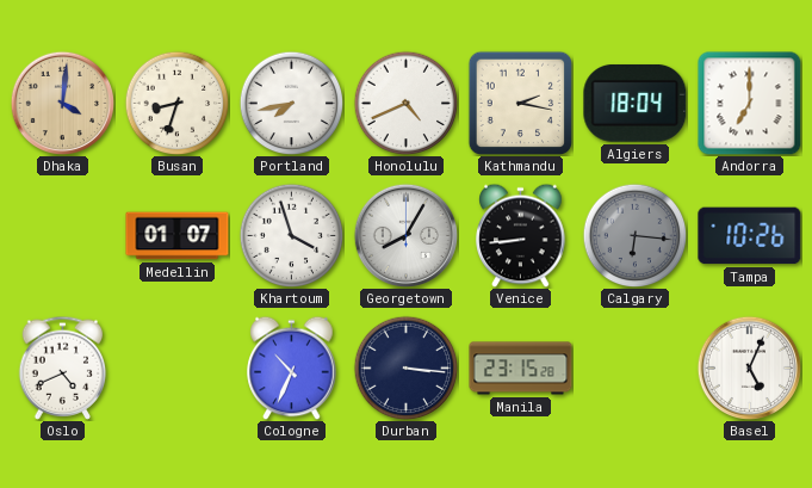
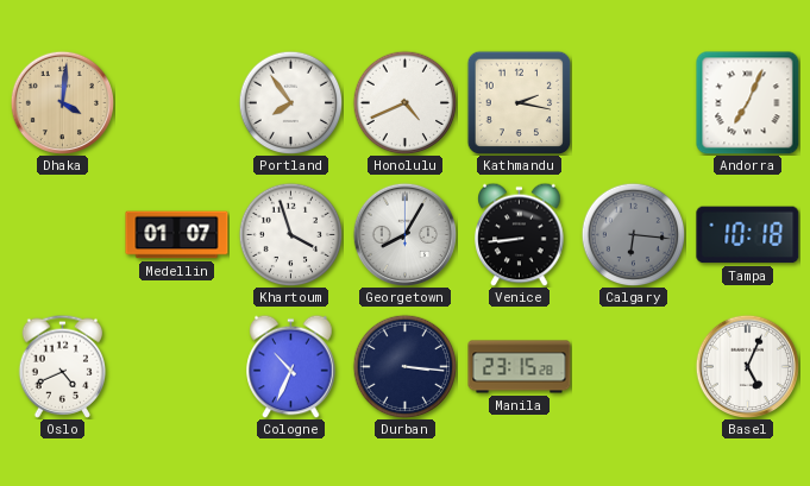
Busan: 8:33 -> none (176, 103)
Portland: 7:43 -> 7:54 (290, 102)
Algiers: 18:04 -> none (636, 104)
Andorra: 7:00 -> 7:04 (748, 103)
Tampa: 10:26 -> 10:18 (748, 235)
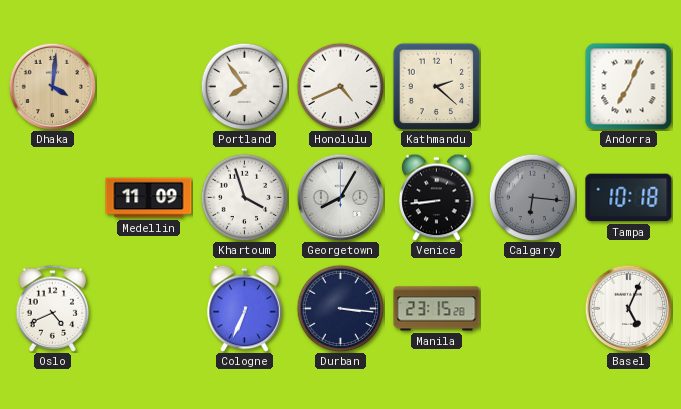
Kathmandu: 2:17 -> 2:22 (436, 86)
Medellin: 01:07 -> 11:09 (149, 198)
Cologne: 10:34 -> 6:34 (245, 308)
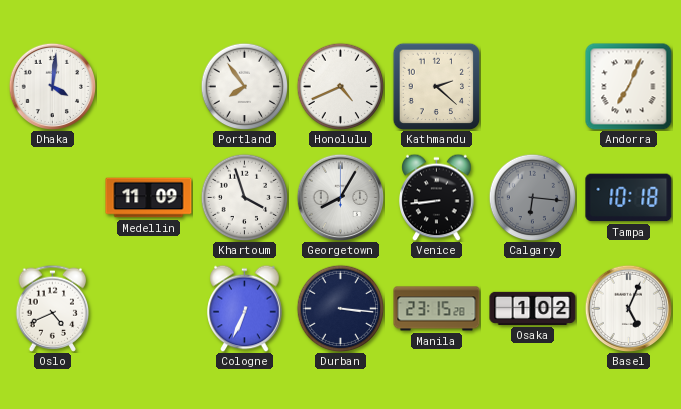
Dhaka dial: champagne -> white (52, 86)
Osaka: none -> 1:02 (533, 308)
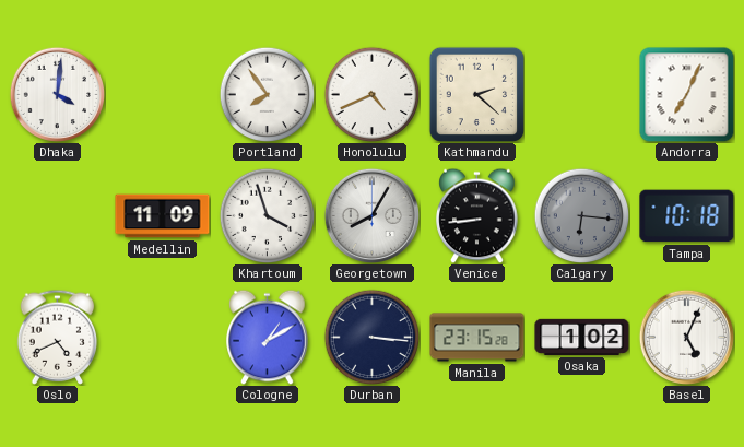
Cologne: 6:34 -> 1:10 (268, 337)
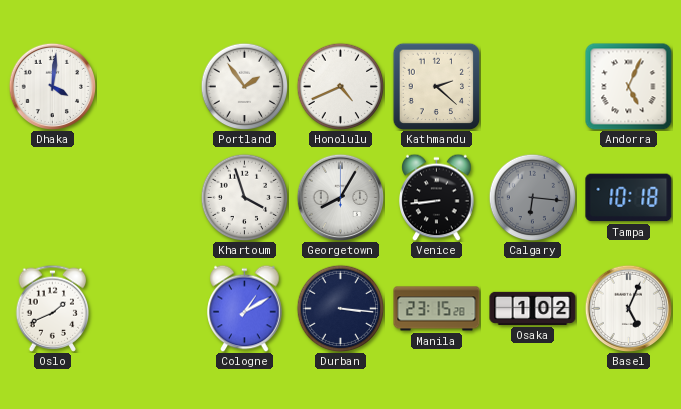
Portland: 7:54 -> 1:54 (244, 86)
Andorra: 7:04 -> 5:04 (629, 87)
Medellin: 11:09 -> none (163, 216)
Oslo: 4:41 -> 1:41 (53, 308)
